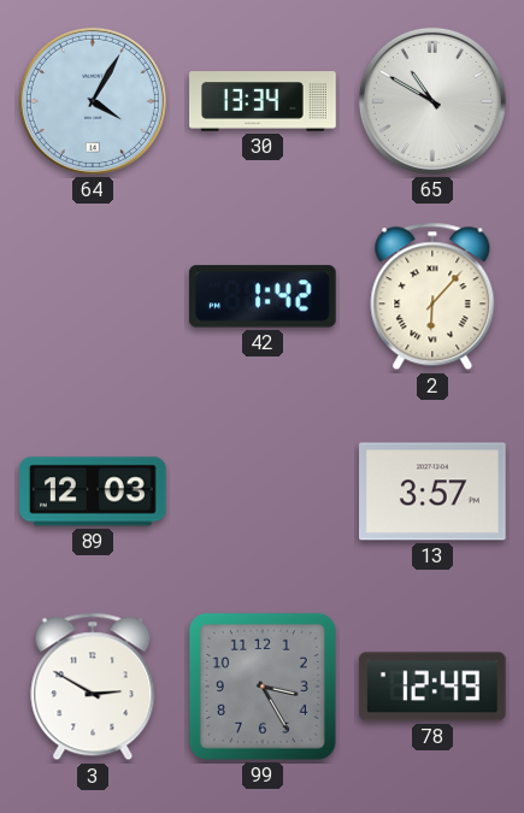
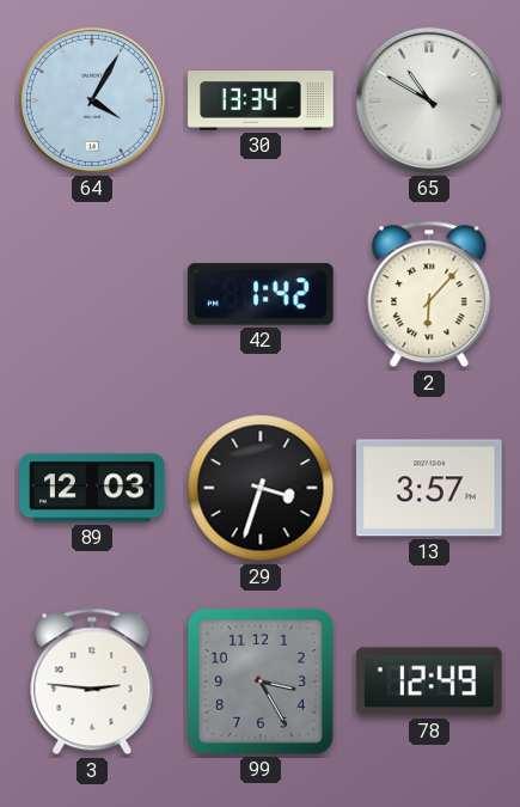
29: none -> 3:33 (261, 488)
3: 2:50 -> 2:46 (92, 681)
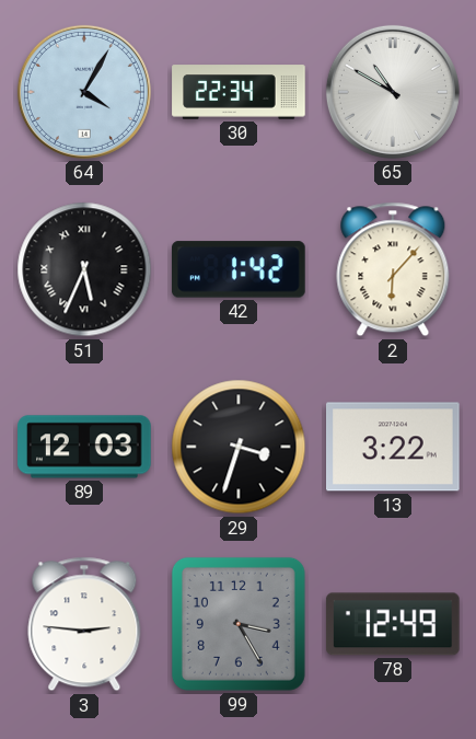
30: 13:34 -> 22:34 (239, 92)
51: none -> 5:34 (84, 269)
13: 3:57 -> 3:22 (394, 447)
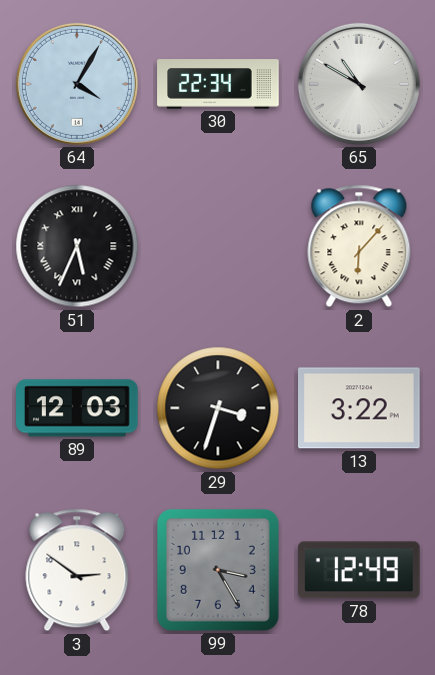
42: 1:42 -> none (240, 269)
3: 2:46 -> 2:51 (77, 570)
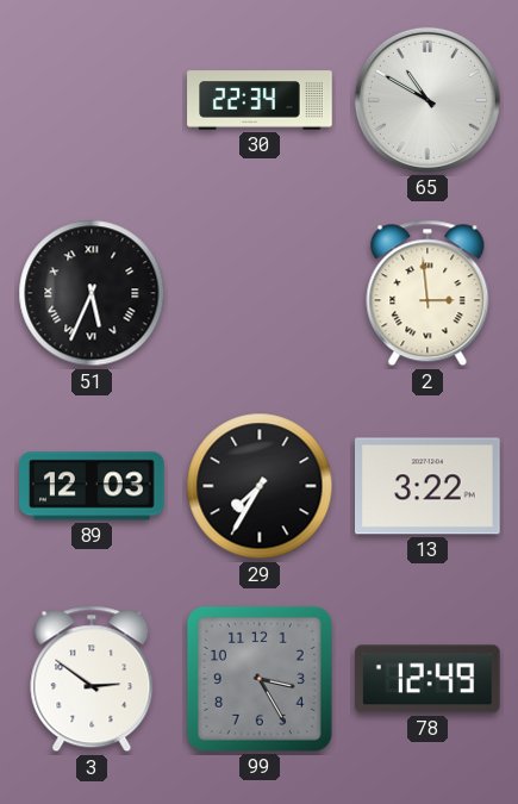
64: 4:05 -> none (77, 84)
2: 6:07 -> 2:59 (427, 293)
29: 3:33 -> 7:35 (260, 486)
